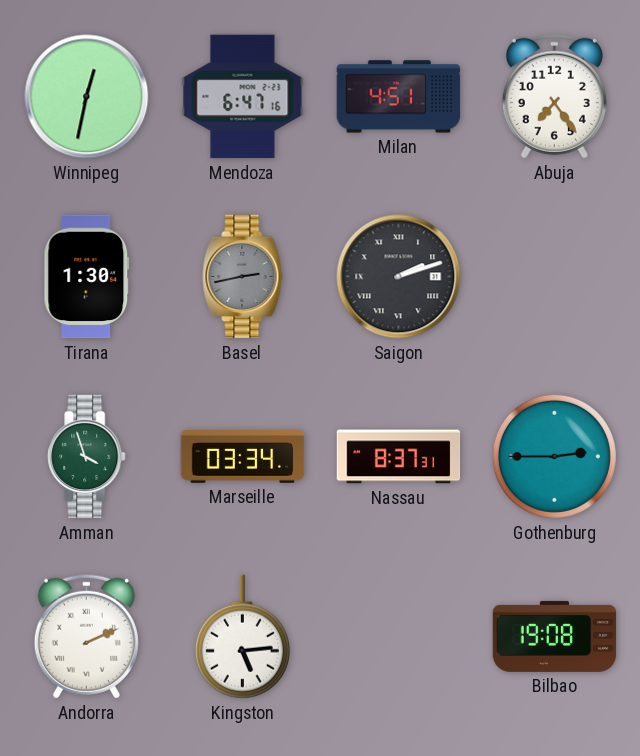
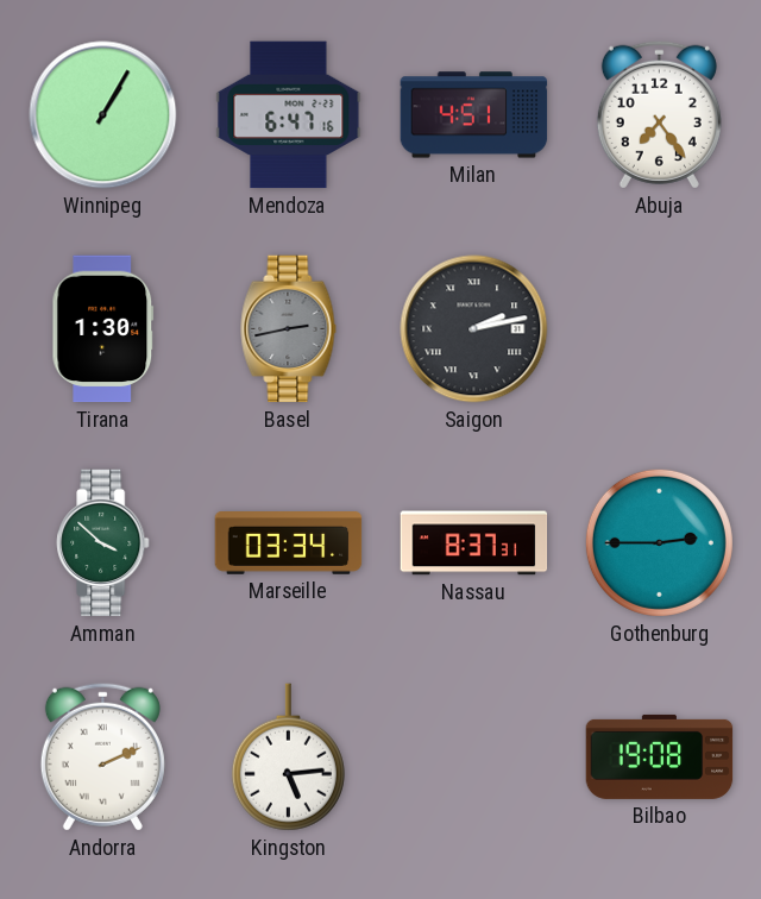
Winnipeg: 12:32 -> 1:05 (103, 115)
Saigon: 2:12 -> 2:13 (474, 329)
Amman: 3:57 -> 3:52 (103, 543)
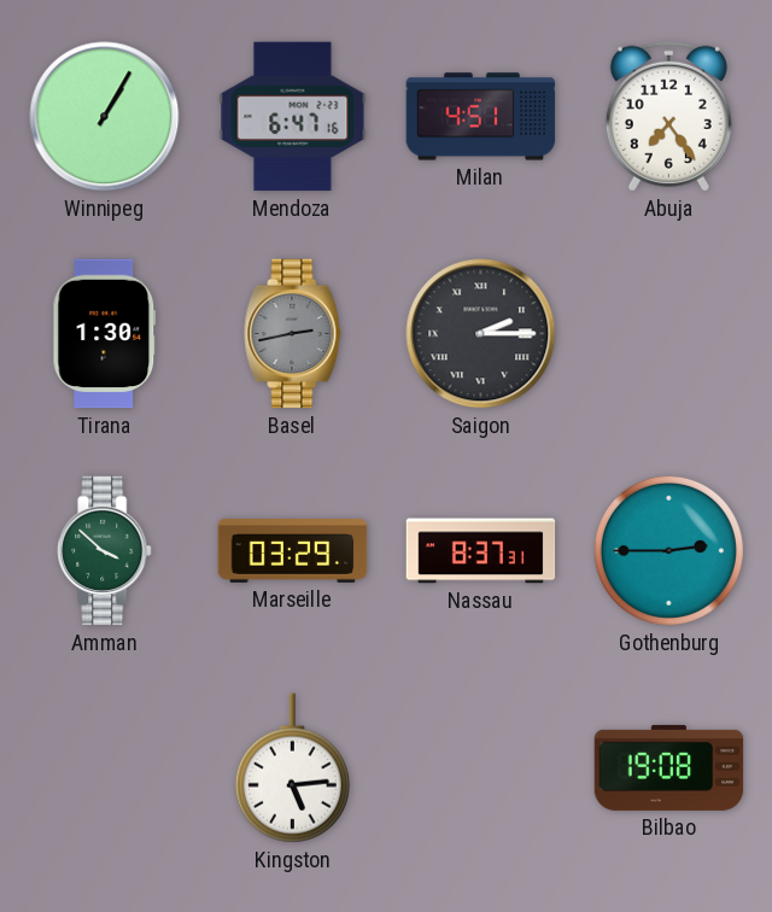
Saigon: 2:13 -> 2:15 (481, 334)
Marseille: 03:34 -> 03:29 (293, 551)
Andorra: 2:11 -> none (102, 756)
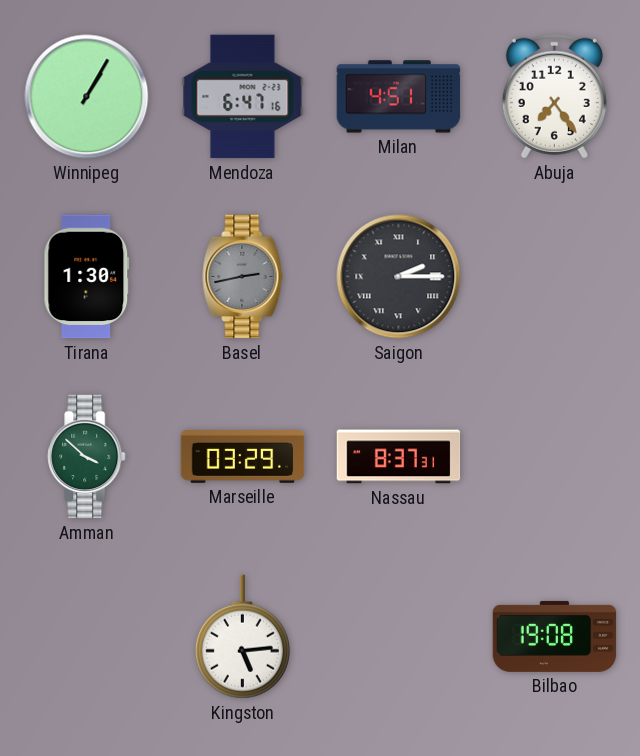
Gothenburg: 2:45 -> none (668, 550)
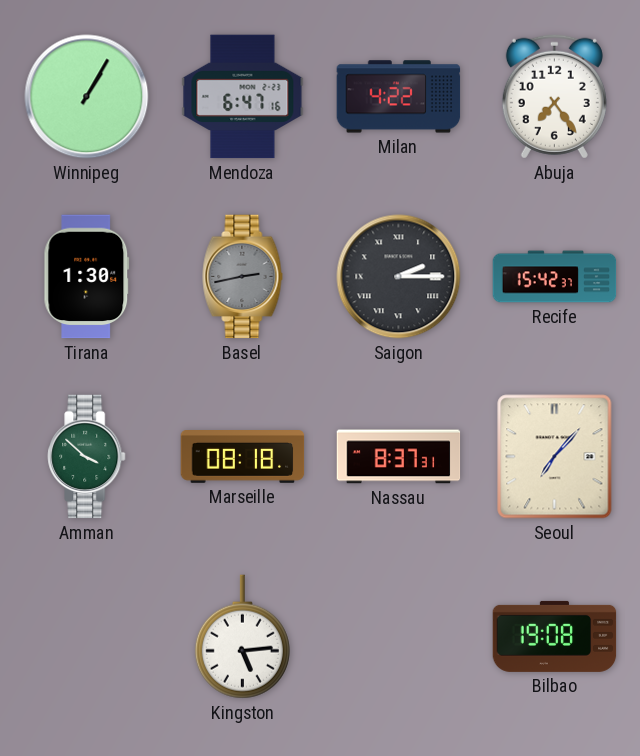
Milan: 4:51 -> 4:22 (399, 97)
Recife: none -> 15:42 (555, 277)
Marseille: 03:29 -> 08:18 (243, 457)
Seoul: none -> 7:07 (555, 457)
